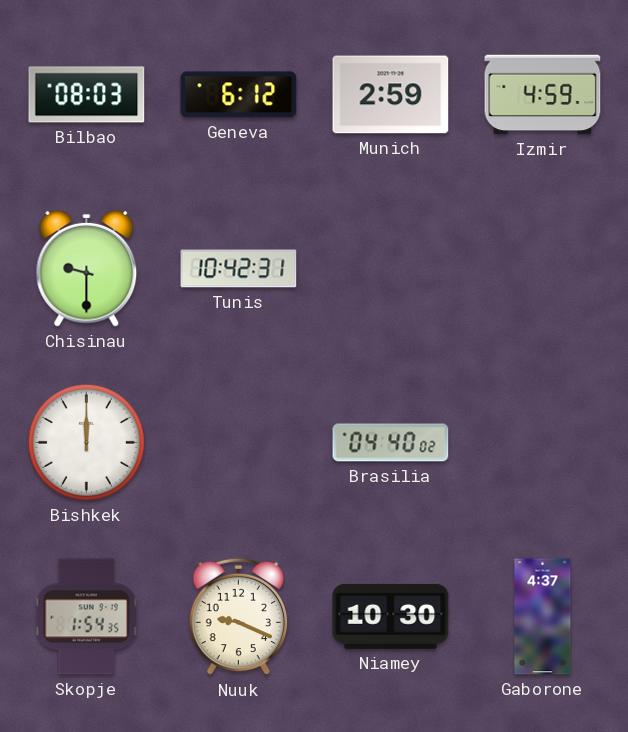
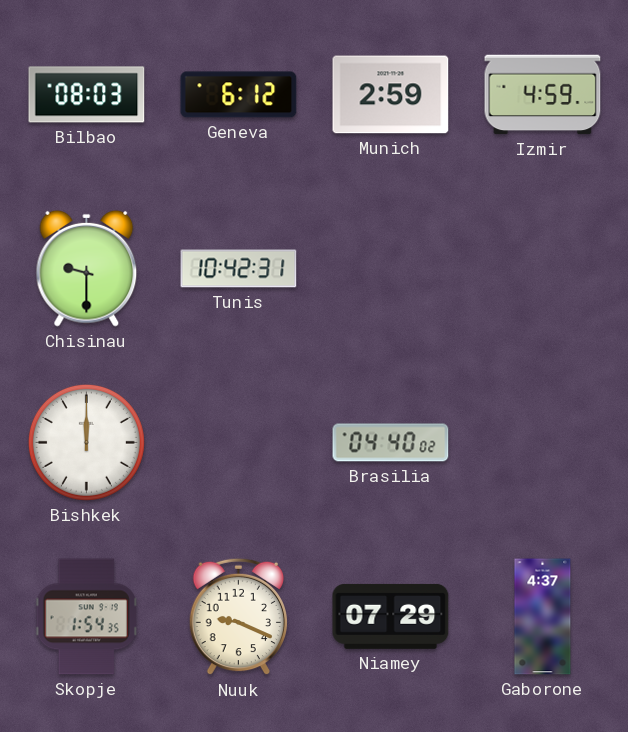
Niamey: 10:30 -> 07:29 (391, 616)
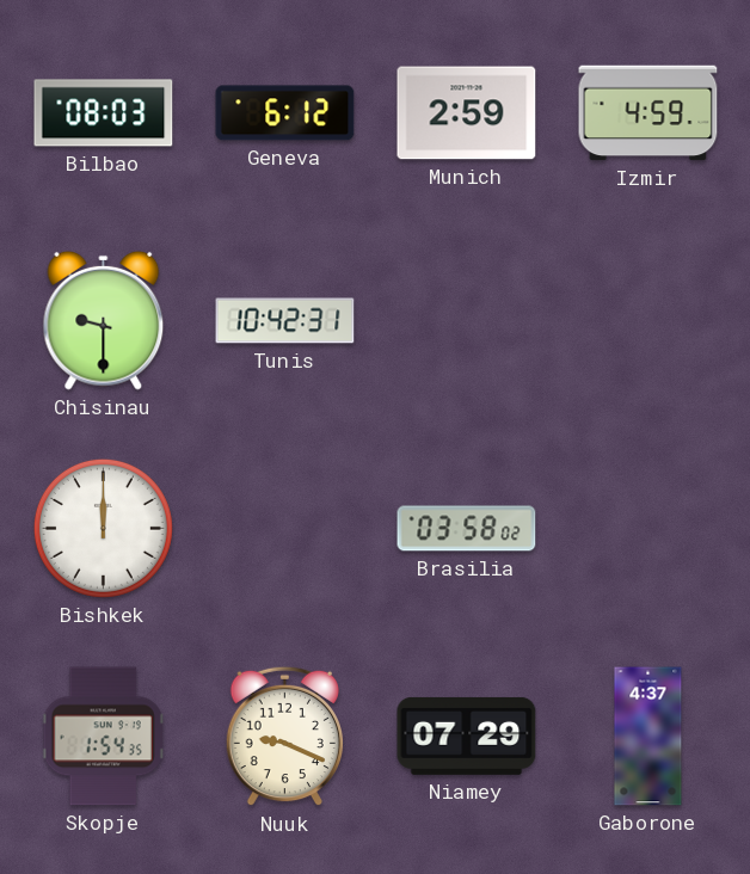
Brasilia: 04:40 -> 03:58 (467, 529)
